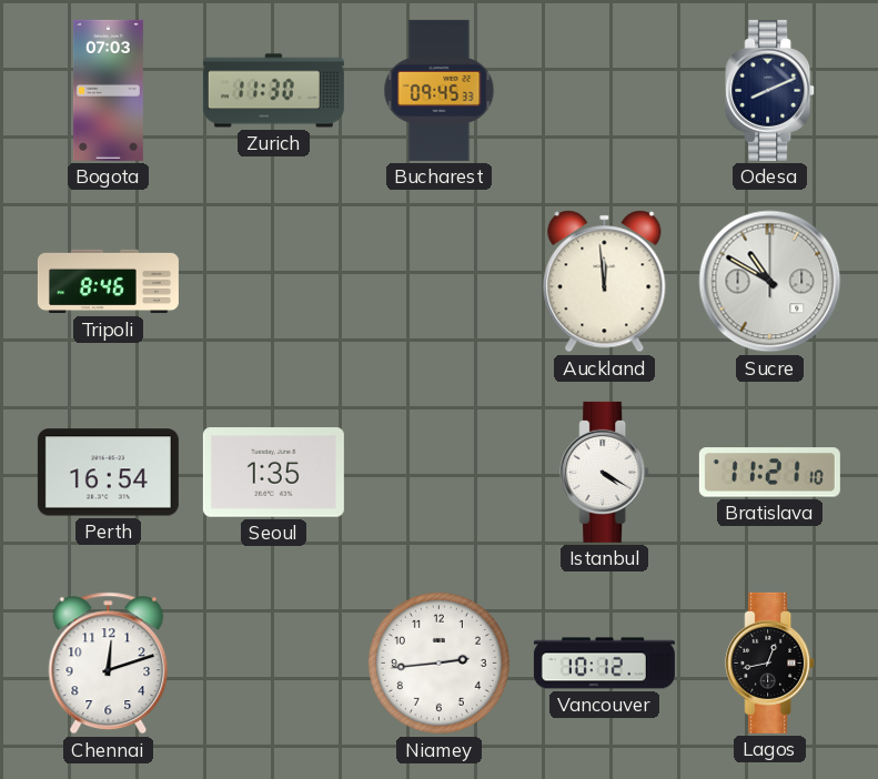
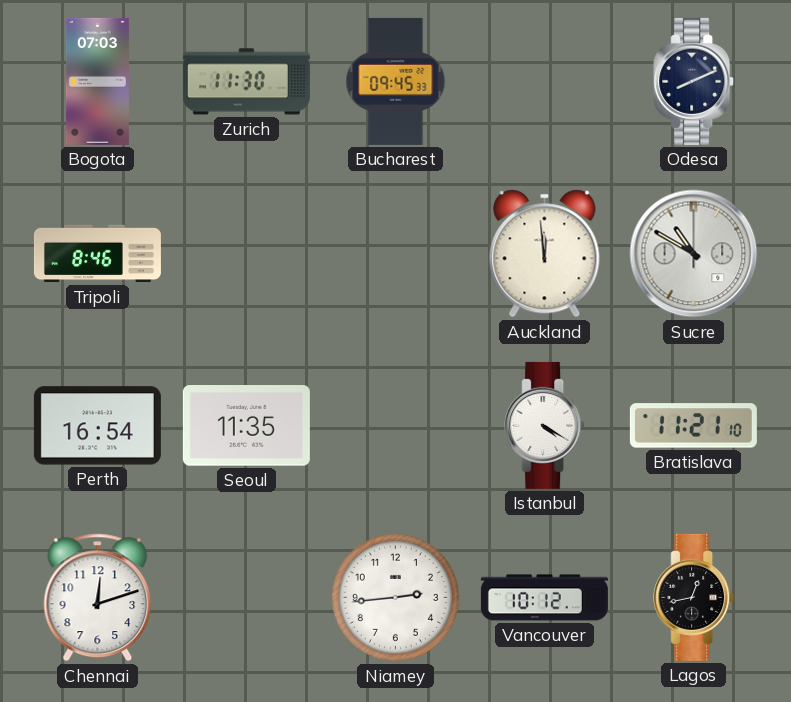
Seoul: 1:35 -> 11:35 (246, 426)
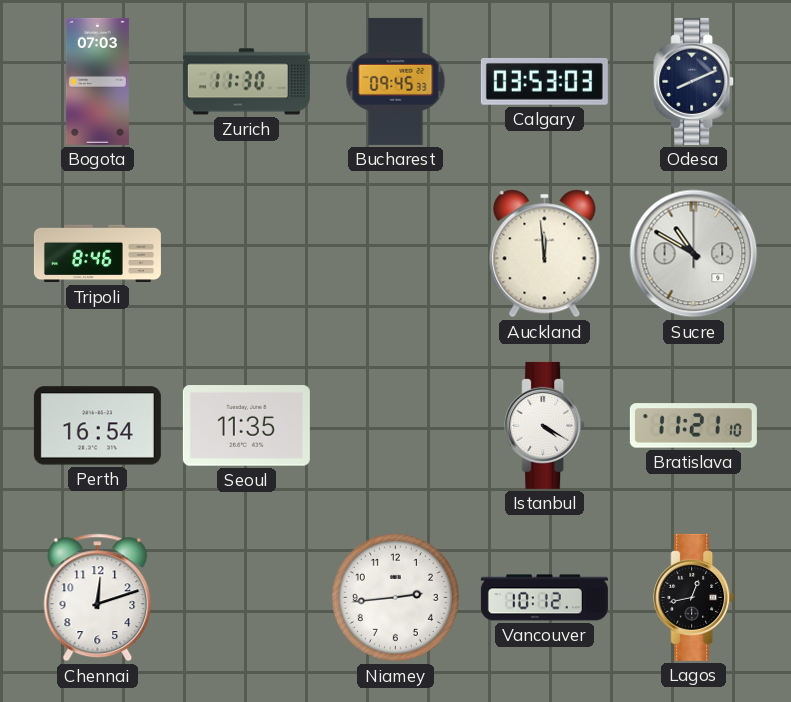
Calgary: none -> 03:53 (544, 81)
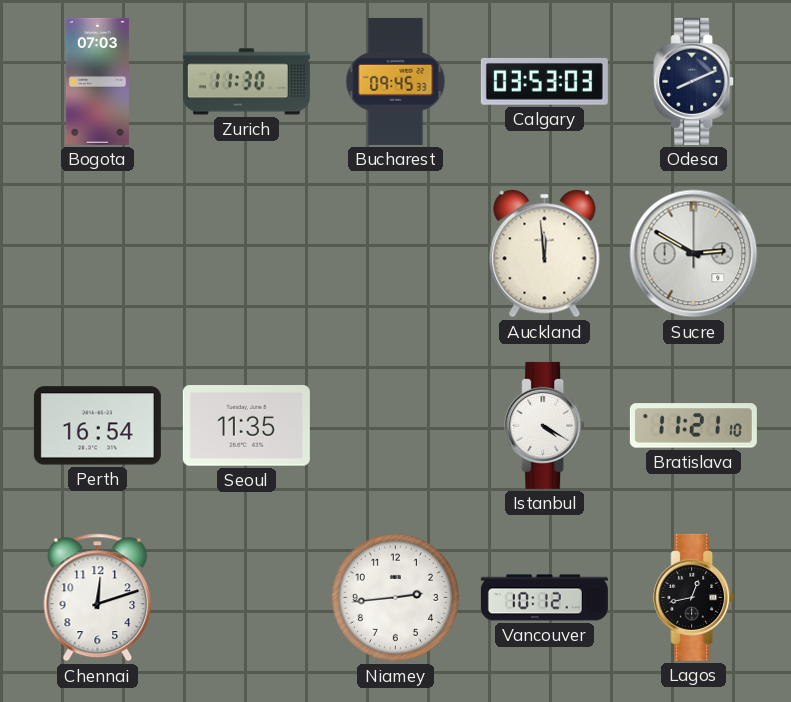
Tripoli: 8:46 -> none (97, 254)
Sucre: 10:50 -> 2:50 (694, 254)
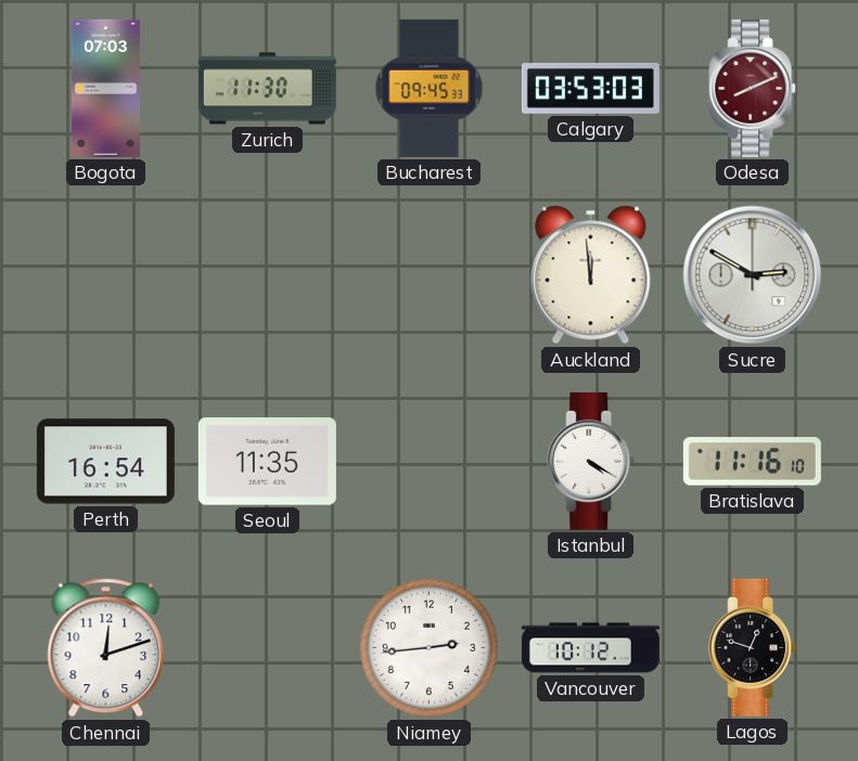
Odesa dial: navy -> burgundy (753, 88)
Bratislava: 11:21 -> 11:16 (752, 462)
Lagos: 12:43 -> 12:48 (753, 647)
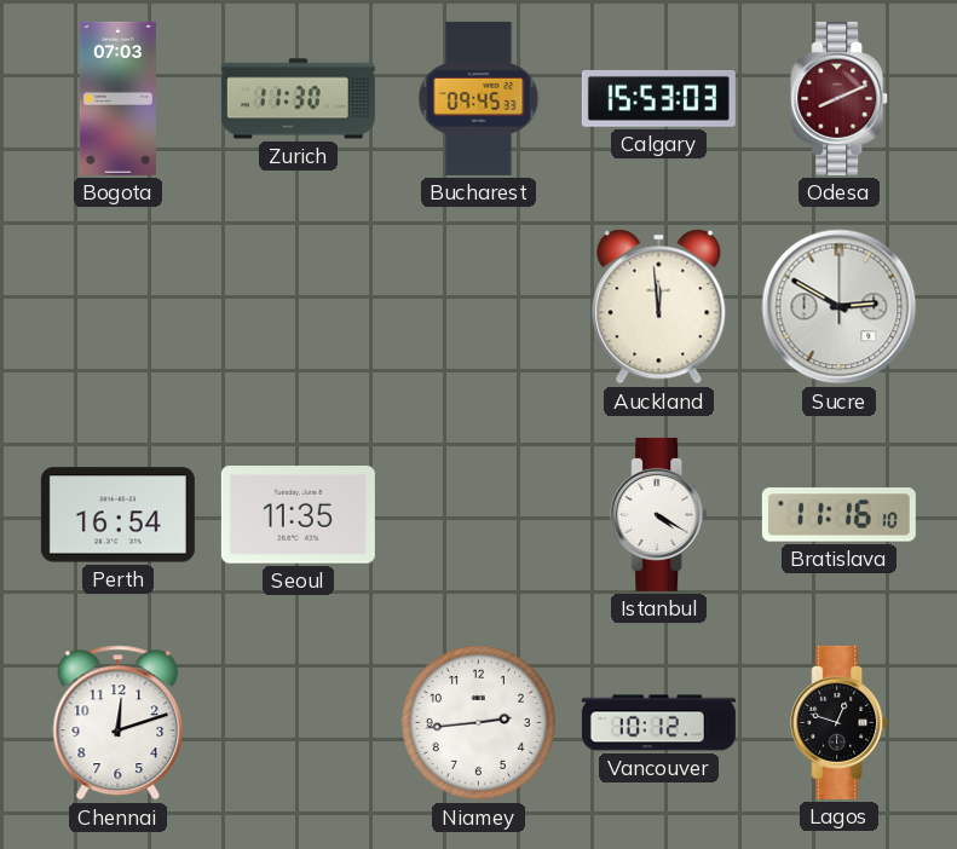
Calgary: 03:53 -> 15:53 (658, 98)
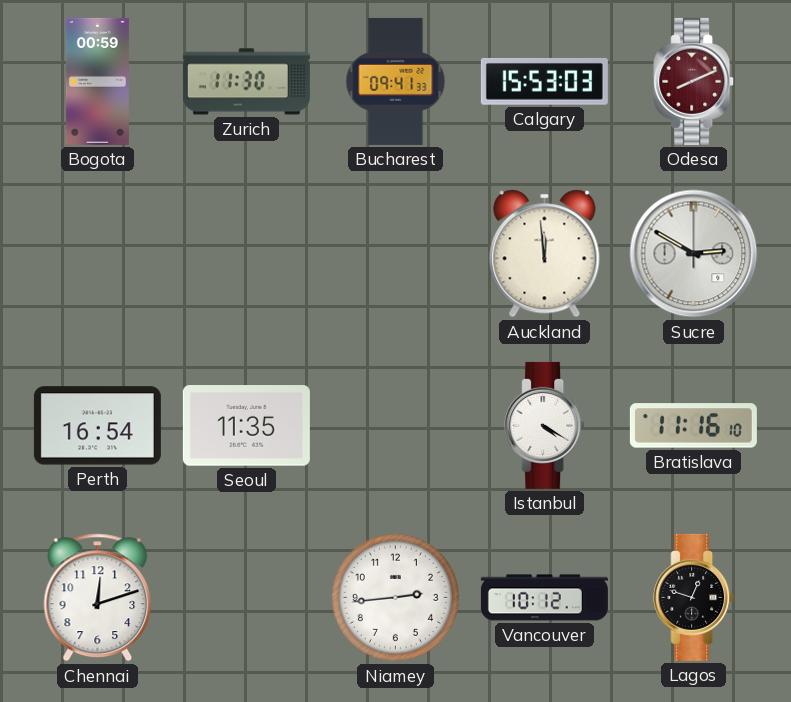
Bogota: 07:03 -> 00:59 (97, 81)
Bucharest: 09:45 -> 09:41 (396, 81)
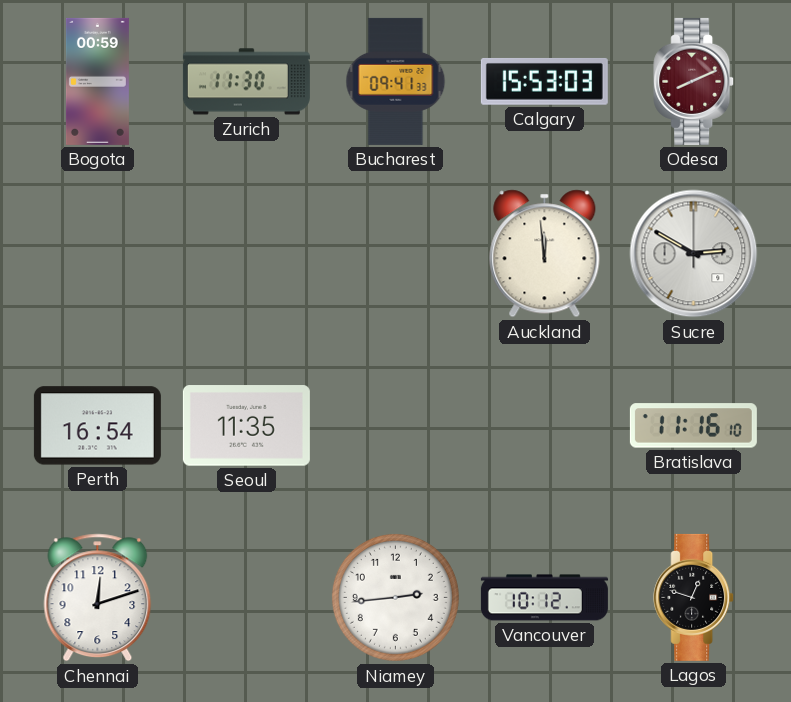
Istanbul: 4:20 -> none (545, 425)
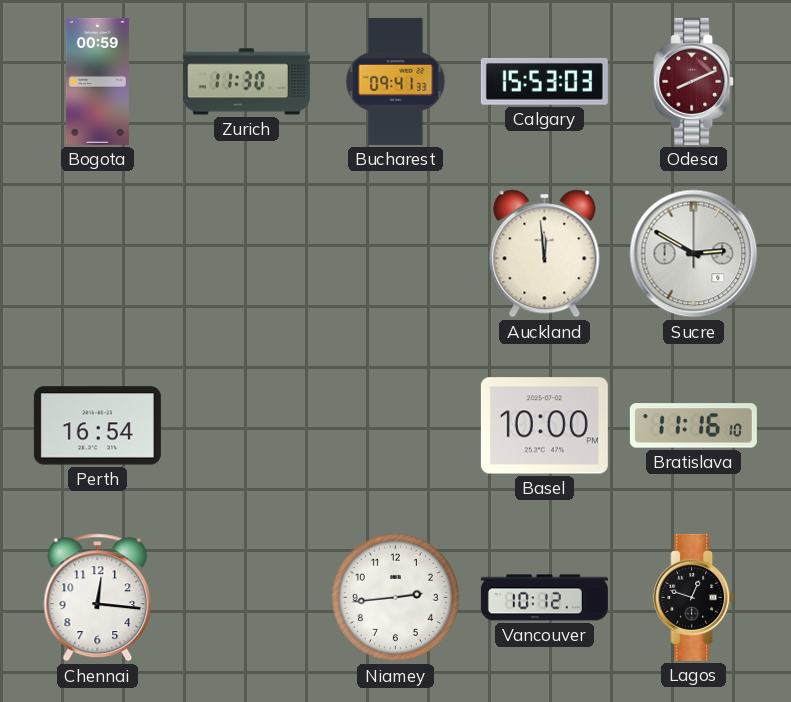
Seoul: 11:35 -> none (246, 426)
Basel: none -> 10:00 (544, 426)
Chennai: 12:12 -> 12:16 (98, 598)
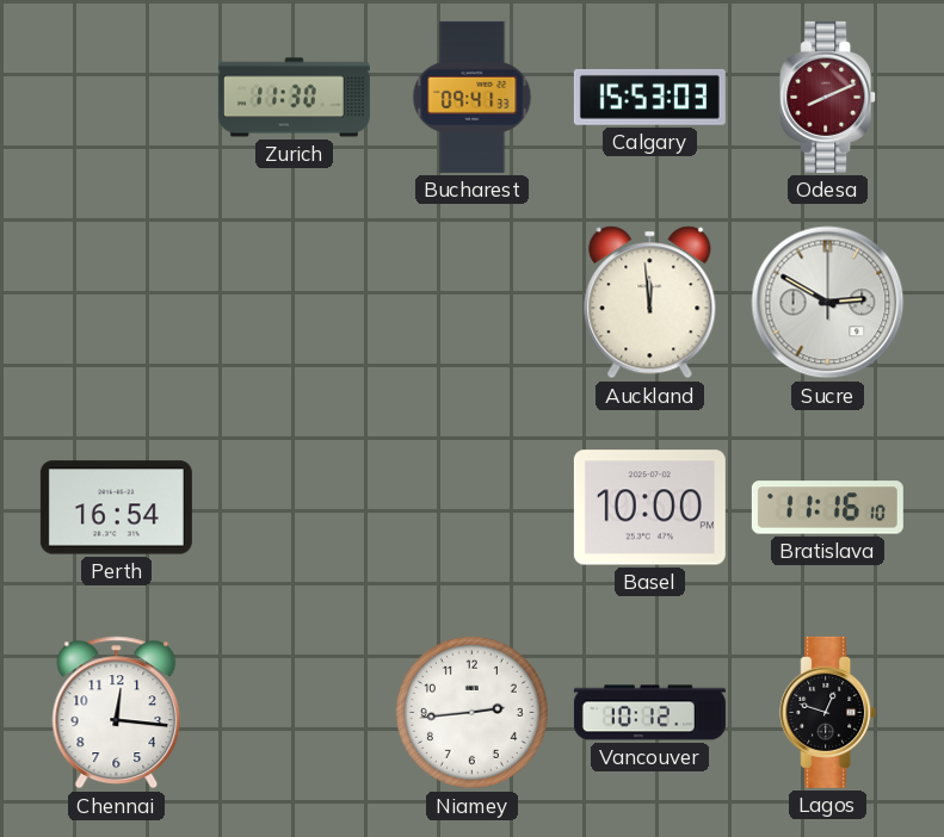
Bogota: 00:59 -> none (97, 81)
